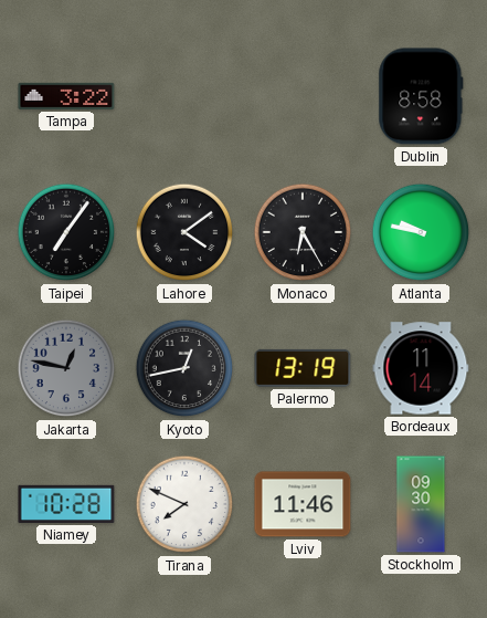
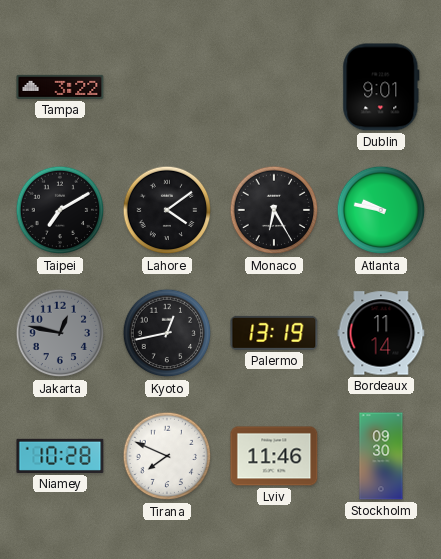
Dublin: 8:58 -> 9:01 (381, 87)
Taipei: 7:06 -> 7:10 (60, 210)
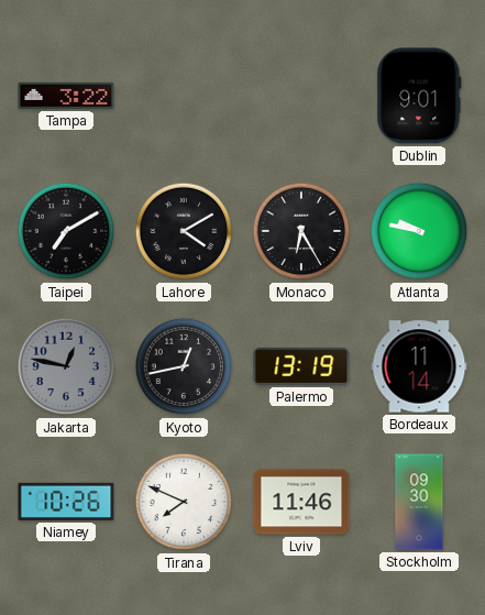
Lahore: 4:09 -> 4:10 (184, 231)
Niamey: 10:28 -> 10:26 (66, 502)
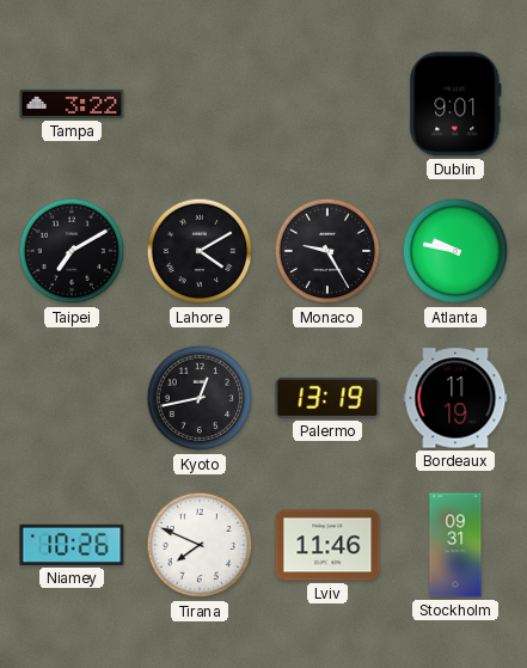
Monaco: 6:25 -> 9:25 (327, 251)
Jakarta: 12:47 -> none (66, 366)
Bordeaux: 11:14 -> 11:19 (455, 398)
Stockholm: 09:30 -> 09:31 (455, 545)
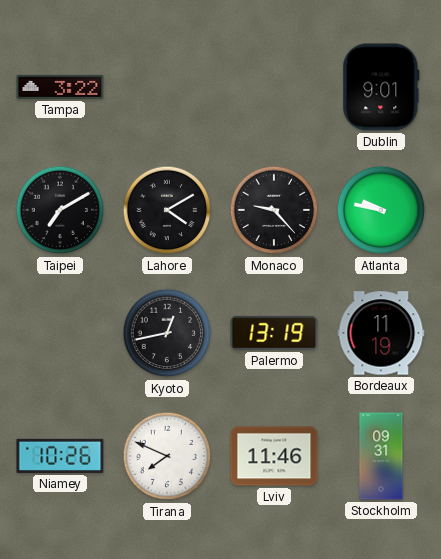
Monaco: 9:25 -> 9:23 (274, 210)
